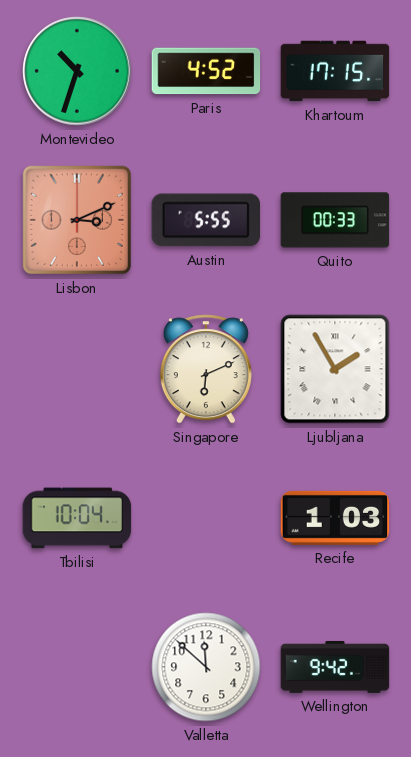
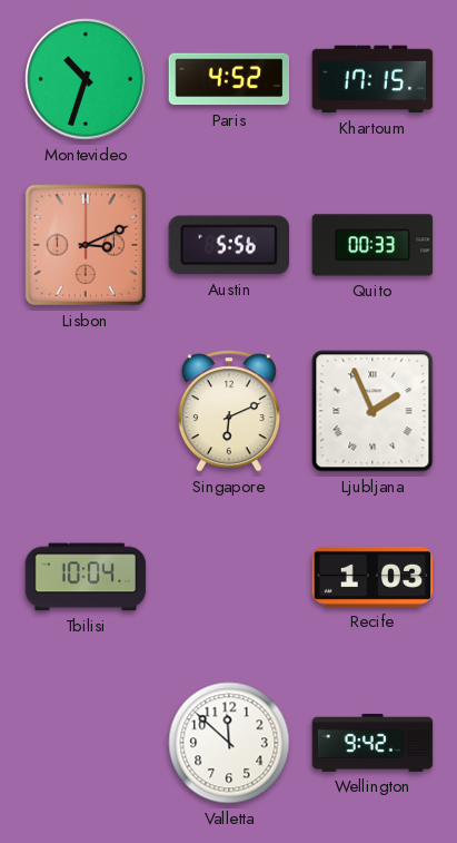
Austin: 5:55 -> 5:56 (228, 245)
Ljubljana: 1:55 -> 1:56 (372, 411)
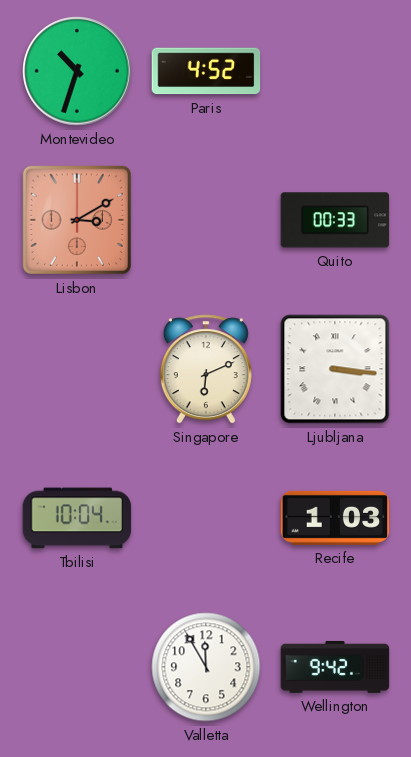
Khartoum: 17:15 -> none (372, 79)
Lisbon: 3:11 -> 3:10 (77, 220)
Austin: 5:56 -> none (228, 245)
Ljubljana: 1:56 -> 3:16 (335, 369)
Valletta: 11:52 -> 11:55 (206, 667)
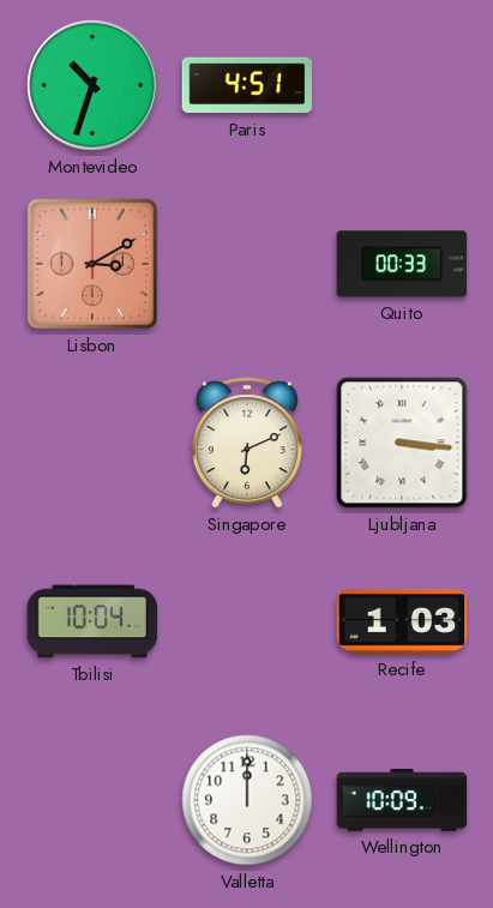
Paris: 4:52 -> 4:51 (247, 85)
Valletta: 11:55 -> 12:00 (247, 800)
Wellington: 9:42 -> 10:09 (402, 800)
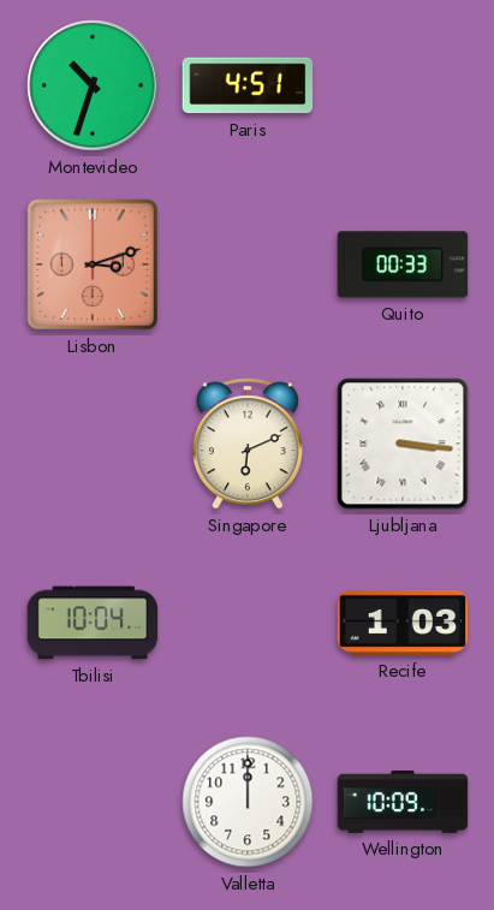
Lisbon: 3:10 -> 3:12 (93, 264)
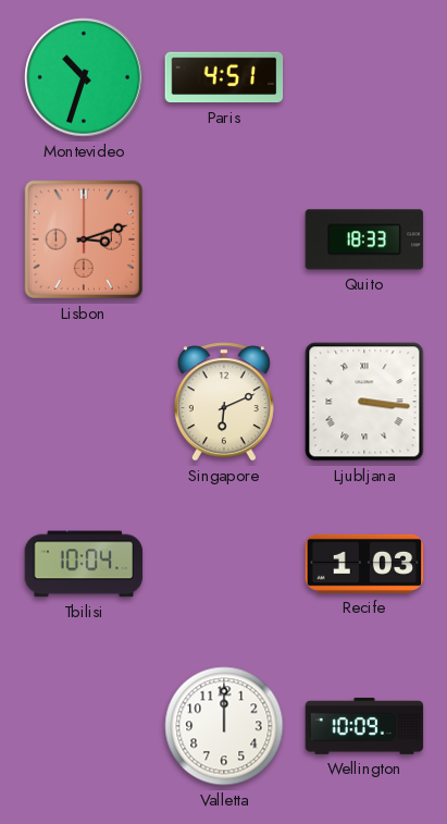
Quito: 00:33 -> 18:33 (364, 239)
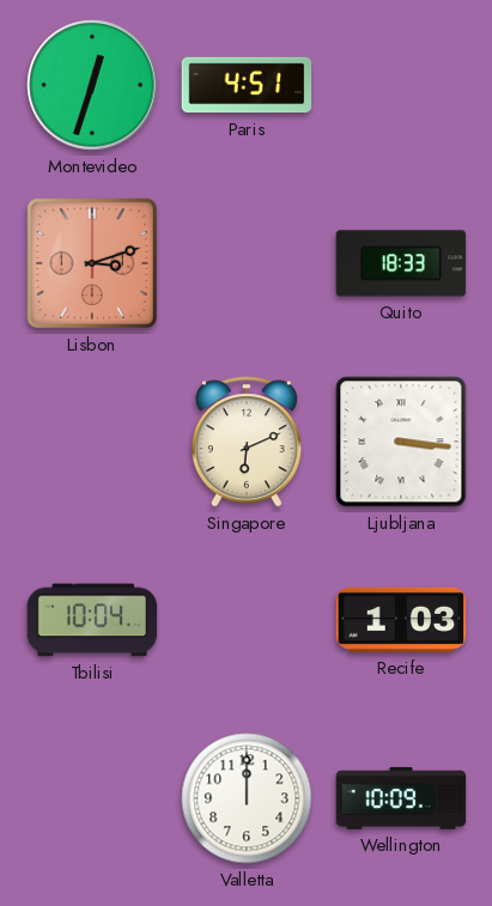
Montevideo: 10:33 -> 12:33 (92, 85)
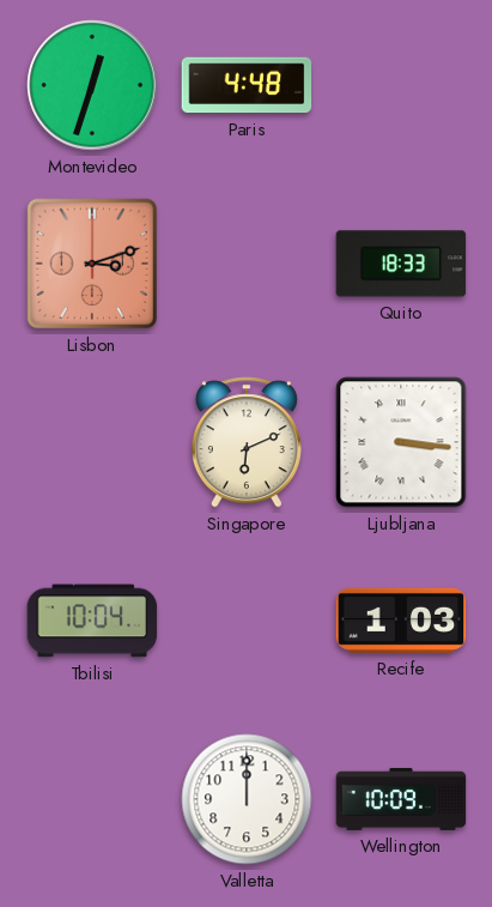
Paris: 4:51 -> 4:48 (247, 85)
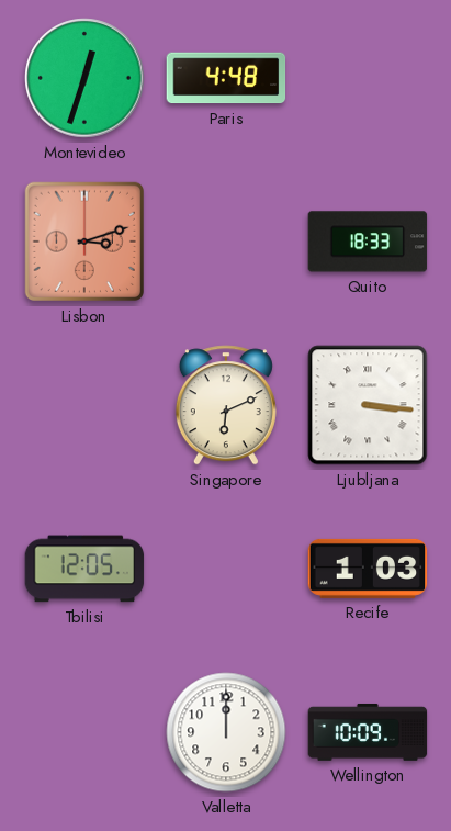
Tbilisi: 10:04 -> 12:05 (84, 569)
